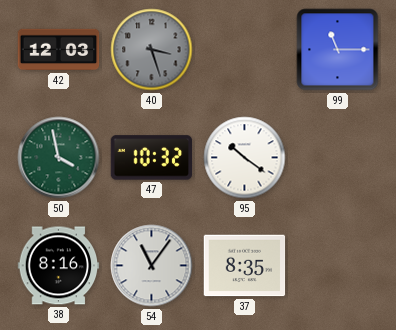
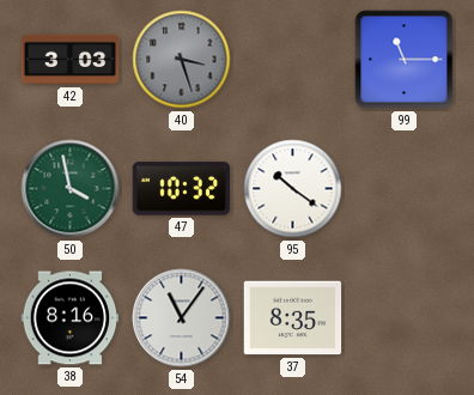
42: 12:03 -> 3:03 (71, 60)
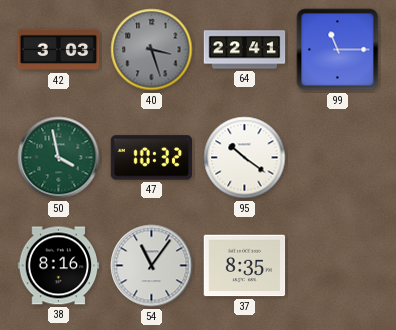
64: none -> 22:41 (245, 50)
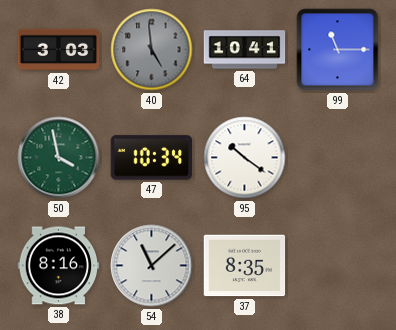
40: 3:27 -> 4:59 (152, 50)
64: 22:41 -> 10:41 (245, 50)
47: 10:32 -> 10:34 (152, 158)
54: 11:06 -> 11:08 (152, 266)
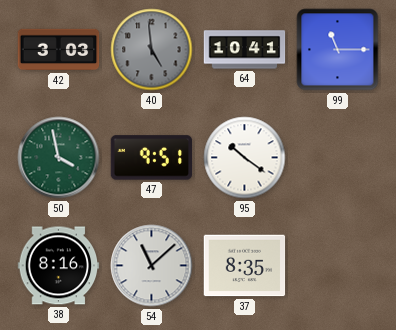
47: 10:34 -> 9:51 (152, 158)
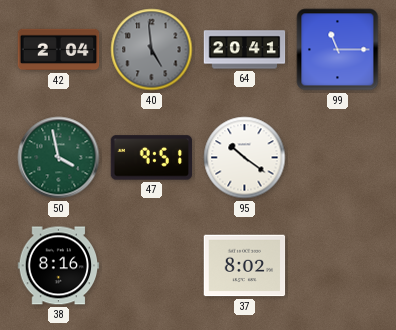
42: 3:03 -> 2:04 (59, 50)
64: 10:41 -> 20:41 (245, 50)
54: 11:08 -> none (152, 266)
37: 8:35 -> 8:02 (245, 266)
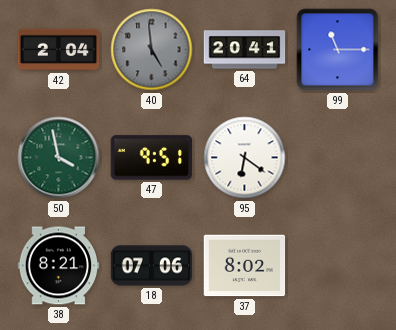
95: 10:21 -> 6:21 (245, 158)
38: 8:16 -> 8:21 (59, 266)
18: none -> 07:06 (152, 266)
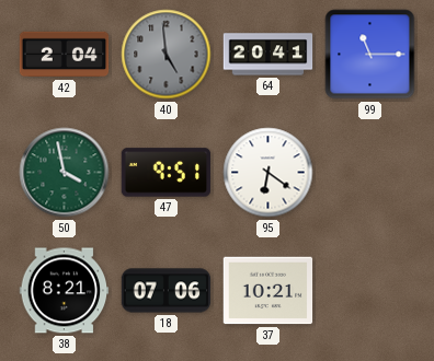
37: 8:02 -> 10:21 (269, 291)
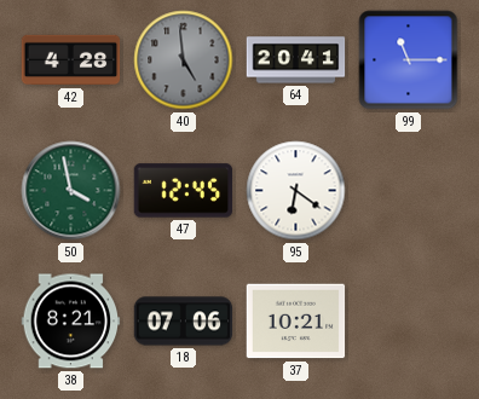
42: 2:04 -> 4:28 (71, 60)
47: 9:51 -> 12:45 (184, 191)
